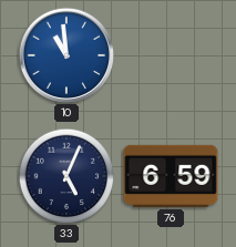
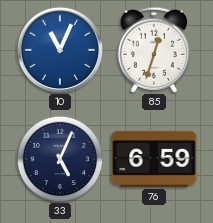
10: 10:59 -> 11:04 (59, 49)
85: none -> 12:33 (154, 50)
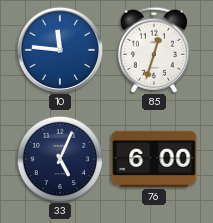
10: 11:04 -> 11:46 (59, 49)
76: 6:59 -> 6:00 (154, 159)
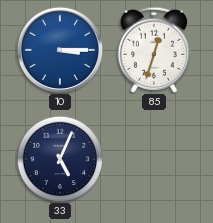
10: 11:46 -> 3:15 (59, 49)
76: 6:00 -> none (154, 159)
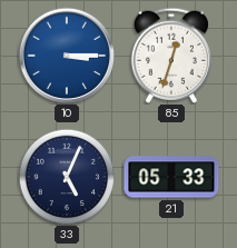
21: none -> 05:33 (171, 177)
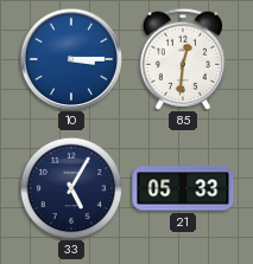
85: 12:33 -> 12:31 (183, 59)
33: 5:04 -> 5:05 (71, 188)
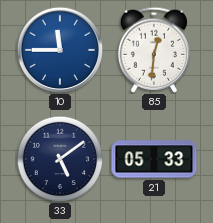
10: 3:15 -> 11:45 (59, 49)
33: 5:05 -> 5:09 (60, 159)
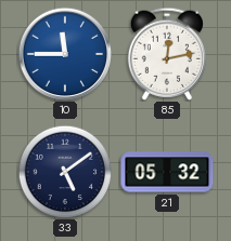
85: 12:31 -> 12:13 (167, 54)
21: 05:33 -> 05:32 (167, 172)
